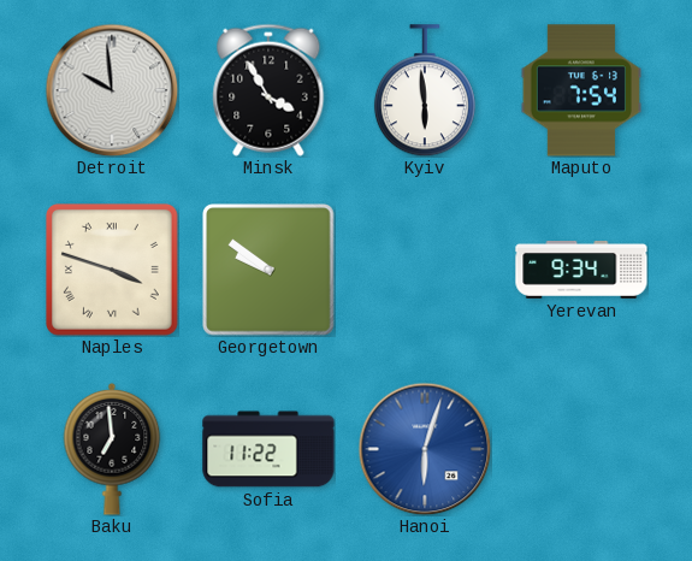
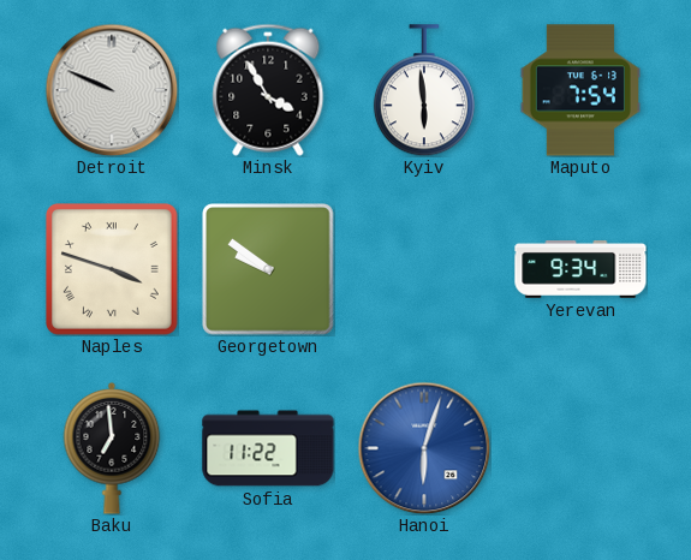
Detroit: 9:59 -> 9:49 (112, 90)
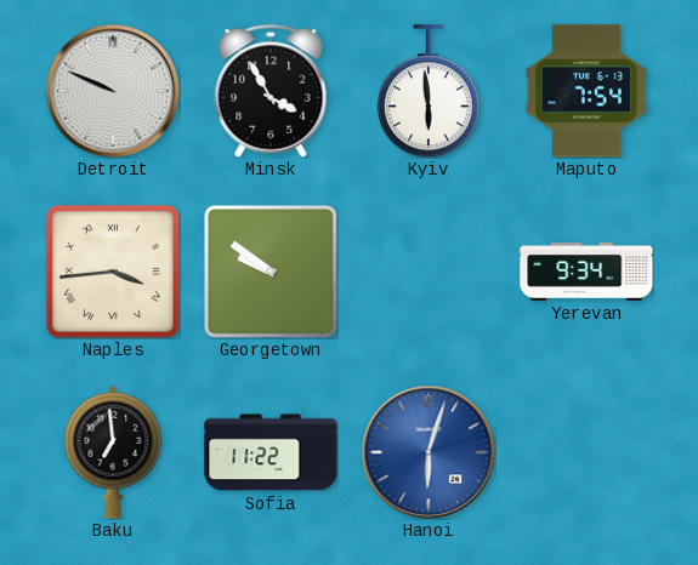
Naples: 3:48 -> 3:44 (114, 273)
